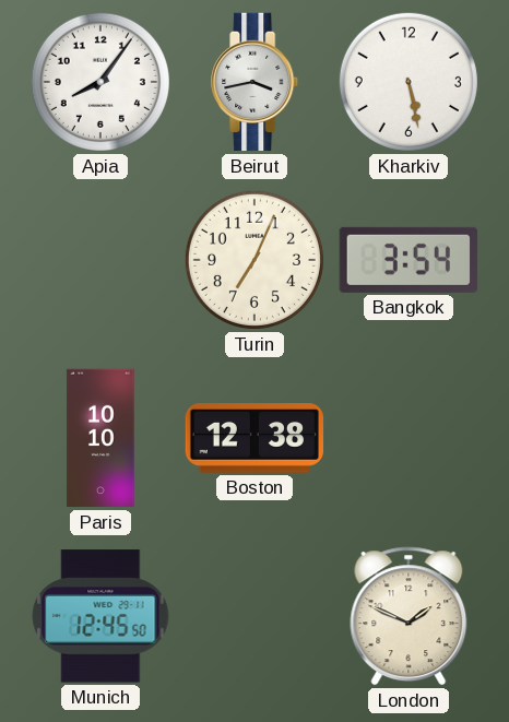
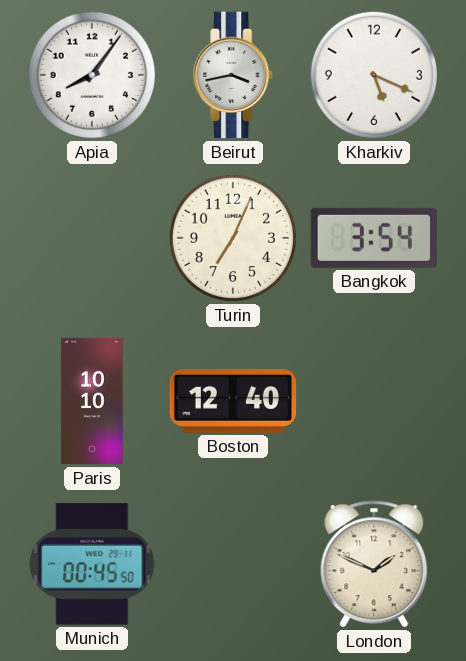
Kharkiv: 5:28 -> 5:19 (374, 75)
Boston: 12:38 -> 12:40 (233, 402)
Munich: 12:45 -> 00:45 (92, 564)
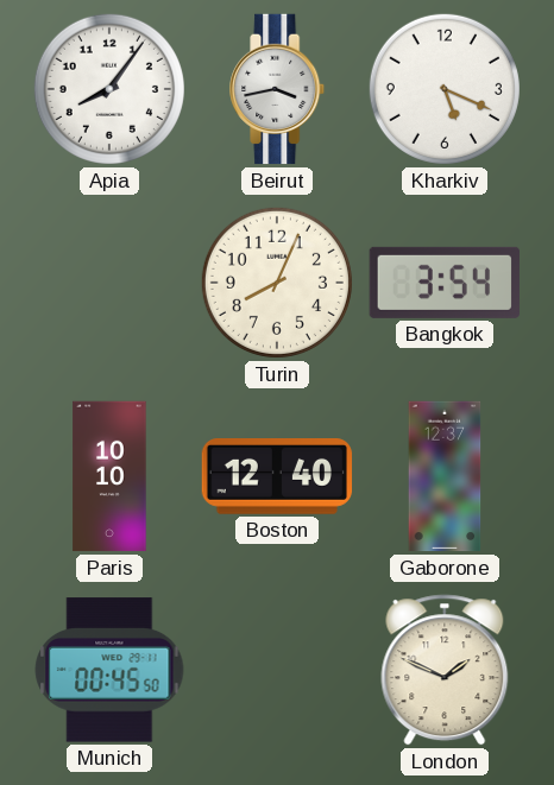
Turin: 7:04 -> 8:04 (277, 283)
Gaborone: none -> 12:37 (445, 476)
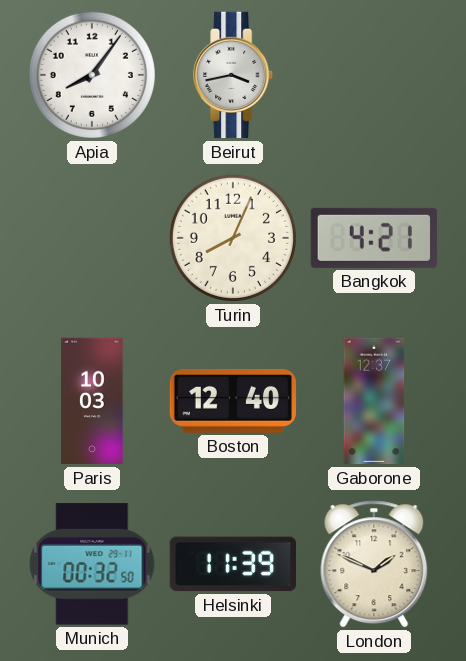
Kharkiv: 5:19 -> none (445, 89)
Bangkok: 3:54 -> 4:21 (374, 238)
Paris: 10:10 -> 10:03 (92, 401)
Munich: 00:45 -> 00:32 (92, 564)
Helsinki: none -> 11:39 (232, 564)
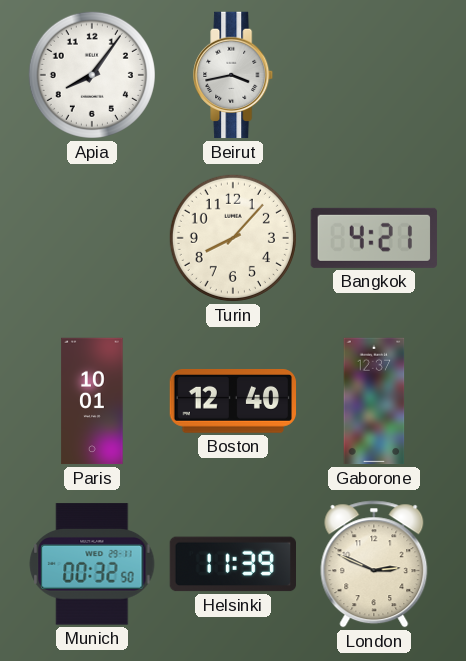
Turin: 8:04 -> 8:07 (233, 238)
Paris: 10:03 -> 10:01 (92, 401)
London: 1:49 -> 2:49 (374, 564)
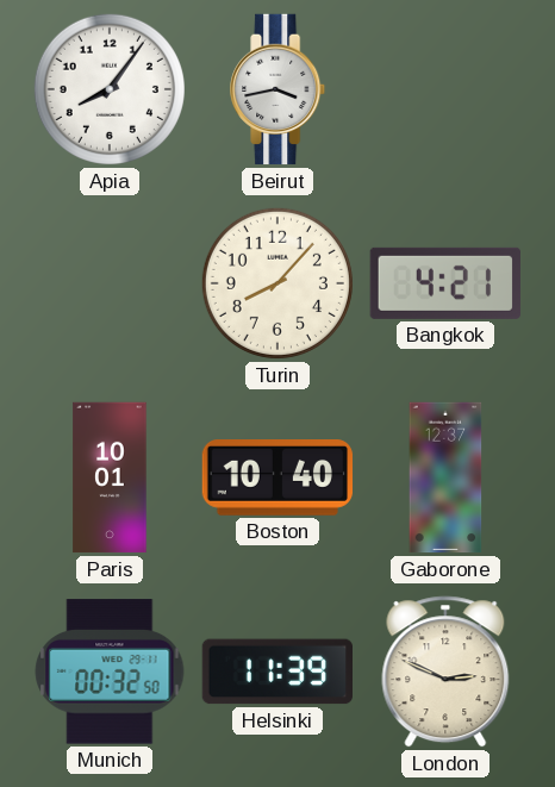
Boston: 12:40 -> 10:40 (277, 479)
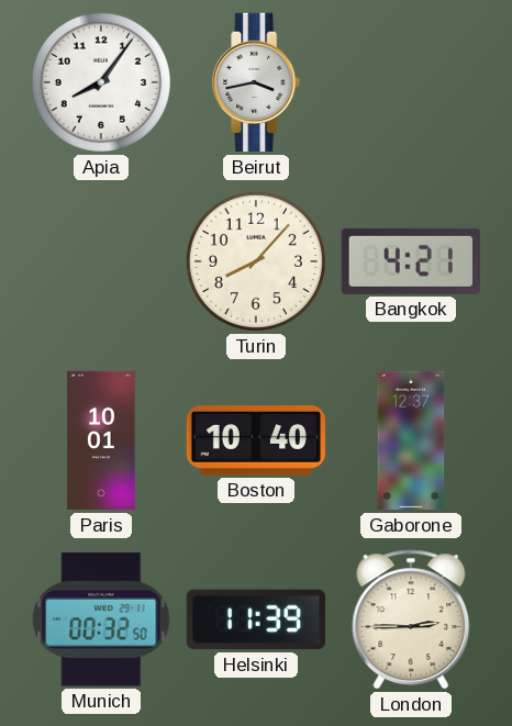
London: 2:49 -> 2:45 (411, 619)
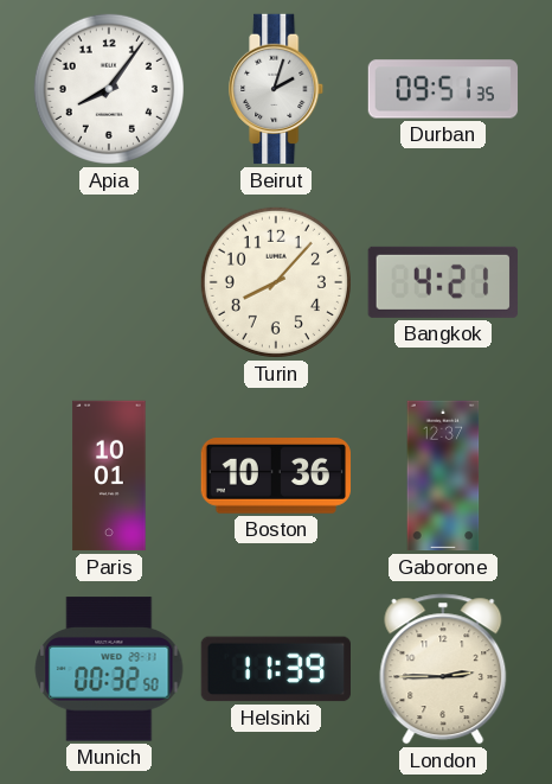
Beirut: 3:43 -> 2:03 (277, 89)
Durban: none -> 09:51 (443, 89)
Boston: 10:40 -> 10:36 (276, 477)
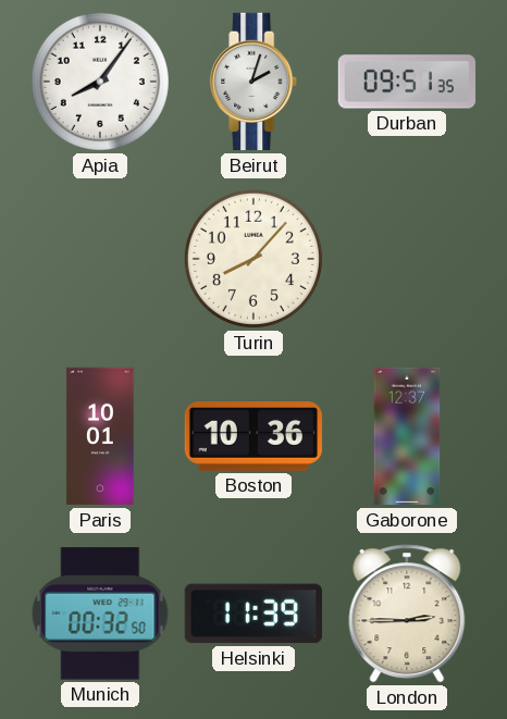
Bangkok: 4:21 -> none (443, 282)
